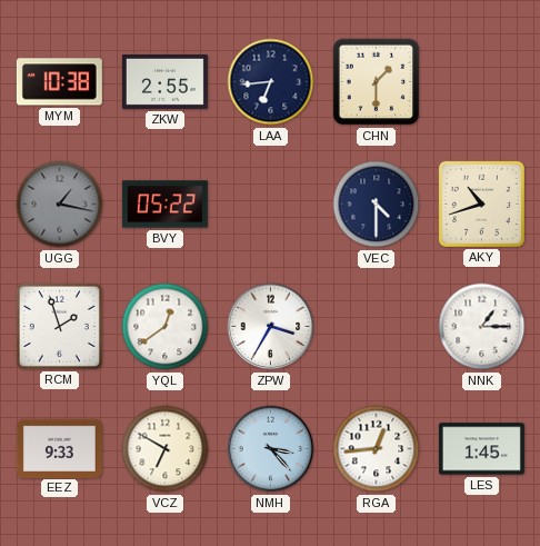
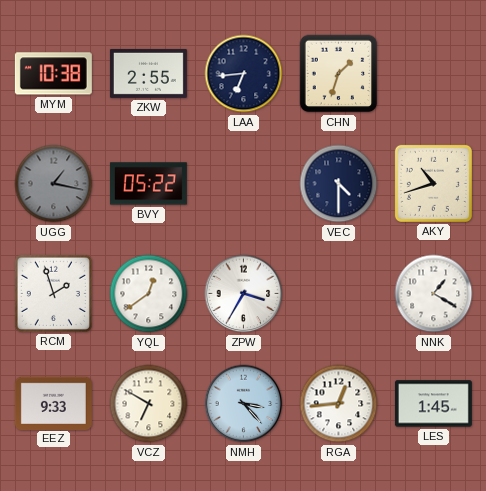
CHN: 1:30 -> 1:33 (339, 74)
NNK: 1:15 -> 1:20 (434, 294)
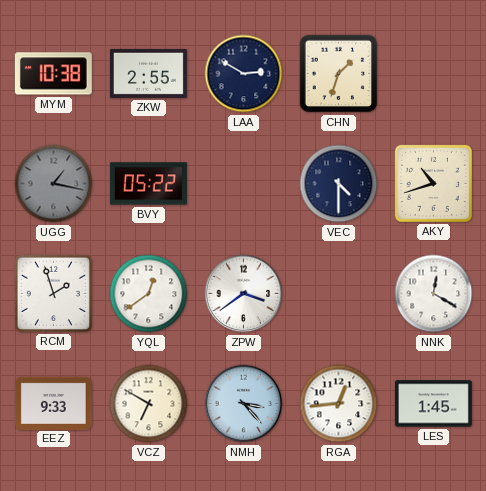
LAA: 6:44 -> 2:50 (244, 74)
ZPW: 3:35 -> 3:39 (244, 294)
NNK: 1:20 -> 12:20 (434, 294)
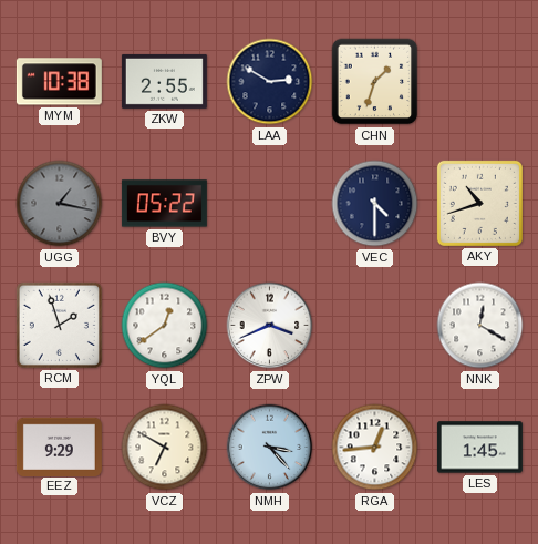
ZPW: 3:39 -> 3:41 (270, 326)
EEZ: 9:33 -> 9:29 (59, 447)
